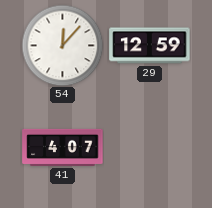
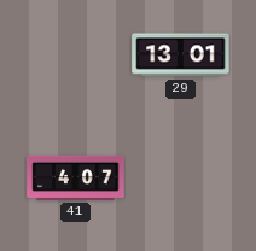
54: 12:07 -> none (62, 45)
29: 12:59 -> 13:01 (181, 56)
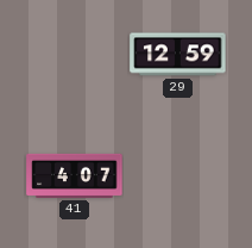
29: 13:01 -> 12:59 (178, 55)
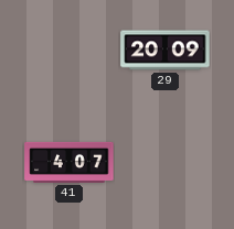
29: 12:59 -> 20:09 (166, 51)
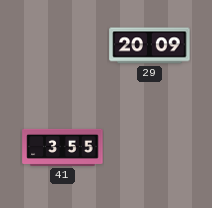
41: 4:07 -> 3:55 (63, 147)
